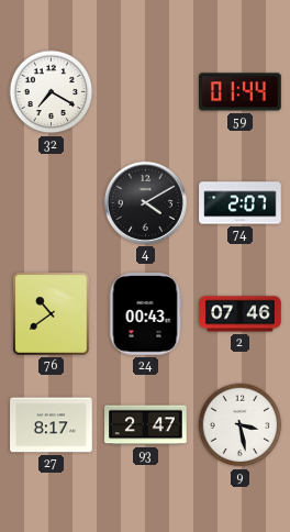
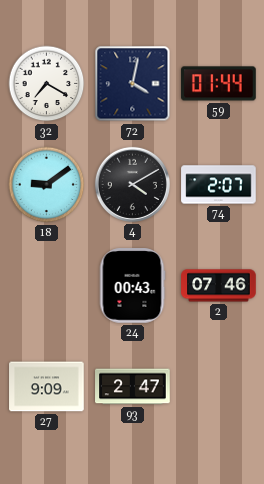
72: none -> 4:02 (133, 84)
18: none -> 9:09 (47, 185)
76: 10:39 -> none (52, 314)
27: 8:17 -> 9:09 (47, 387)
9: 3:28 -> none (241, 425)
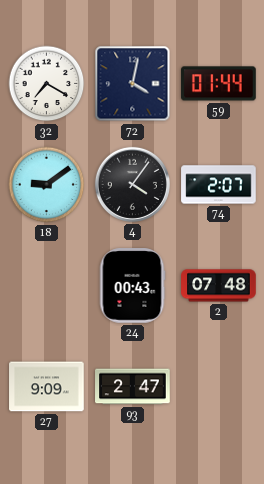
4: 4:10 -> 4:06 (132, 184)
2: 07:46 -> 07:48 (219, 286)
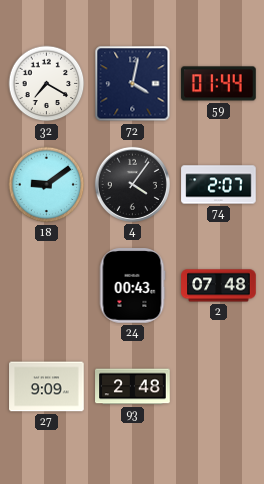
93: 2:47 -> 2:48 (133, 387)
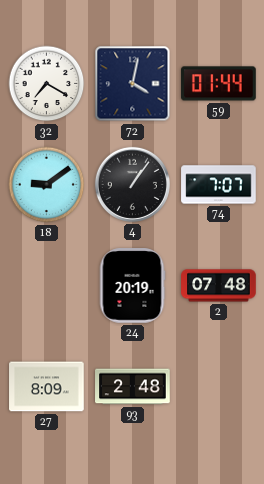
4: 4:06 -> 1:06 (132, 184)
74: 2:07 -> 7:07 (219, 185)
24: 00:43 -> 20:19 (132, 286)
27: 9:09 -> 8:09 (47, 387)
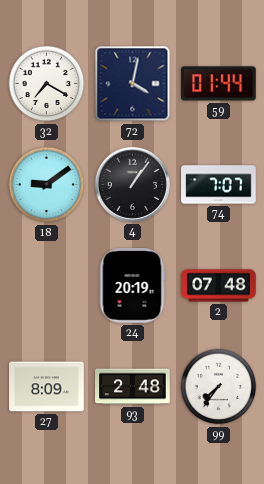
99: none -> 7:36 (219, 387)
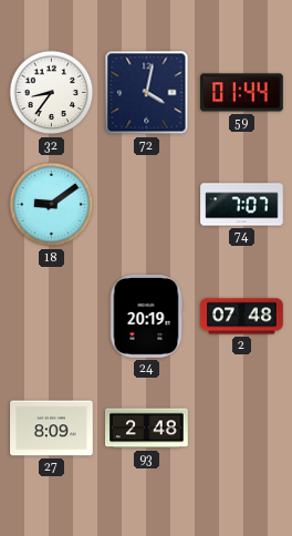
32: 7:20 -> 8:36 (52, 93)
4: 1:06 -> none (132, 184)
99: 7:36 -> none (219, 387)
